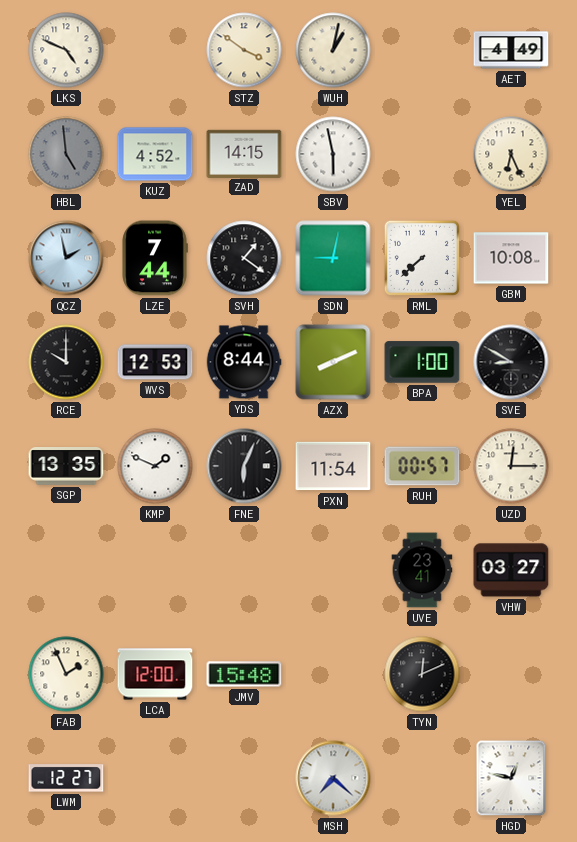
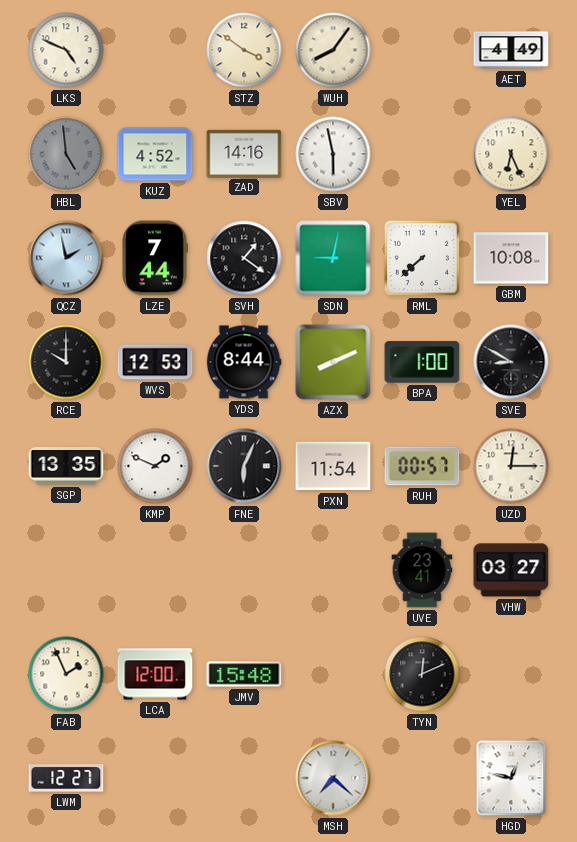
WUH: 1:02 -> 8:06 (333, 50)
ZAD: 14:15 -> 14:16 (244, 153)
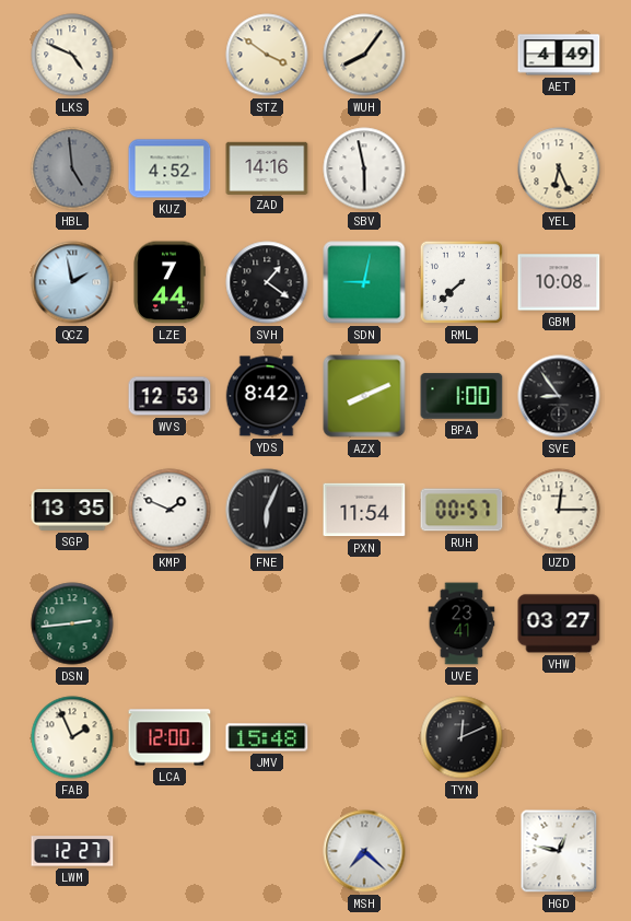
RCE: 10:00 -> none (66, 362)
YDS: 8:44 -> 8:42 (267, 396)
SVE: 8:50 -> 8:54 (559, 396)
DSN: none -> 2:44 (72, 623)
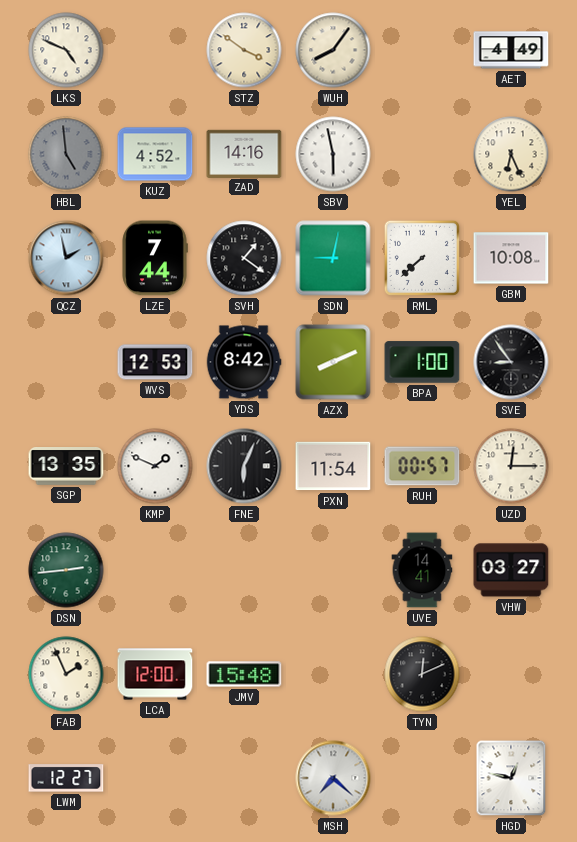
UVE: 23:41 -> 14:41 (422, 570)
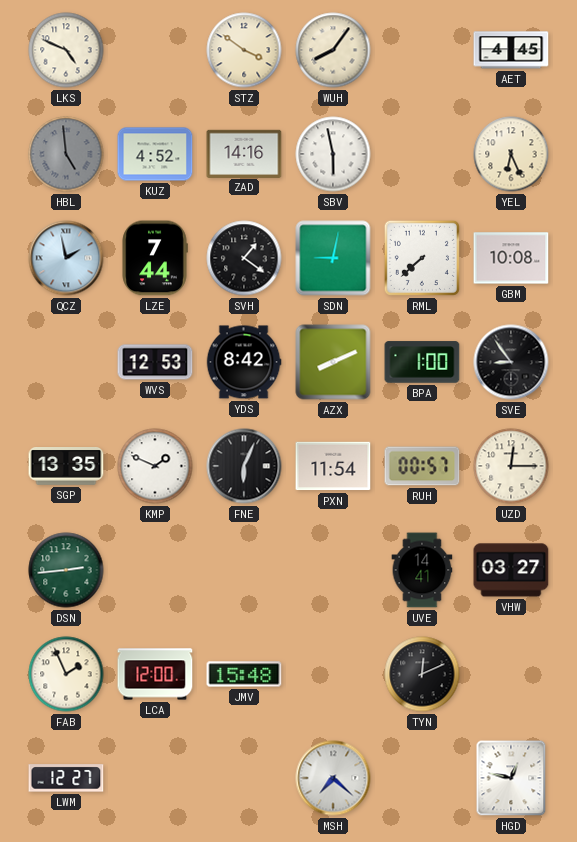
AET: 4:49 -> 4:45 (511, 50)
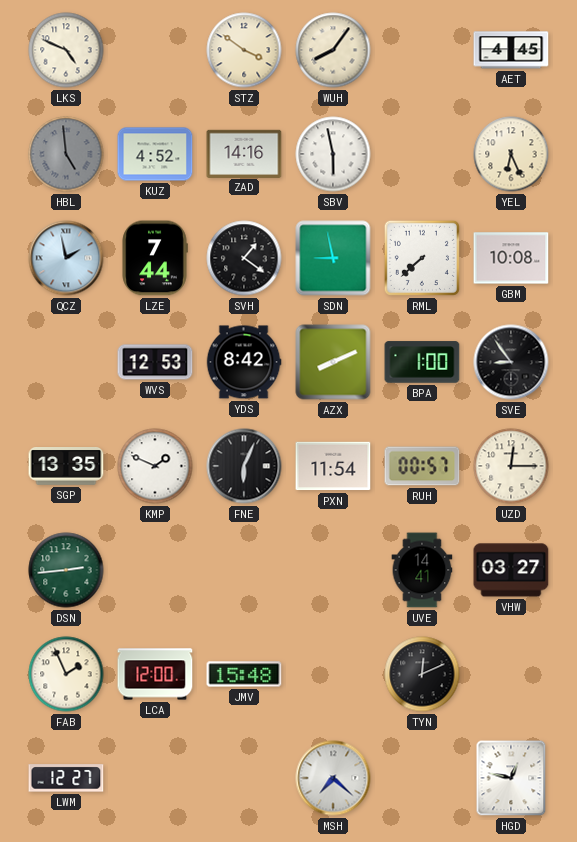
SDN: 9:02 -> 8:58 (333, 258)
